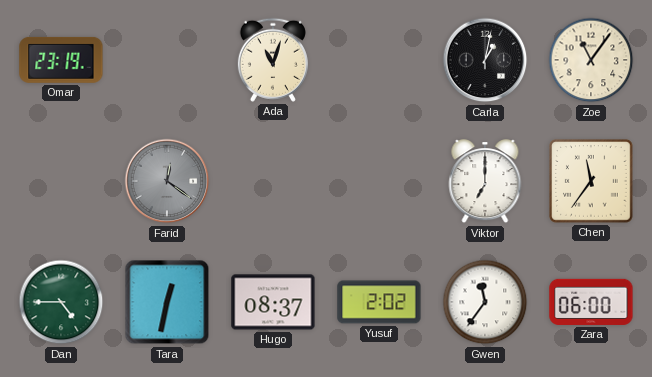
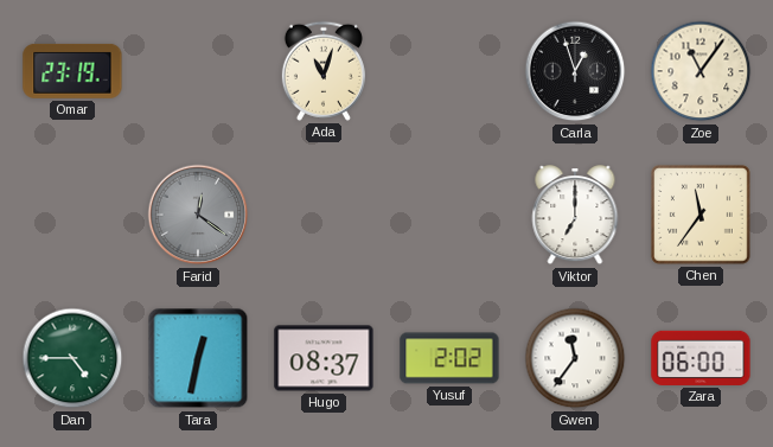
Carla: 1:02 -> 12:57 (575, 71)
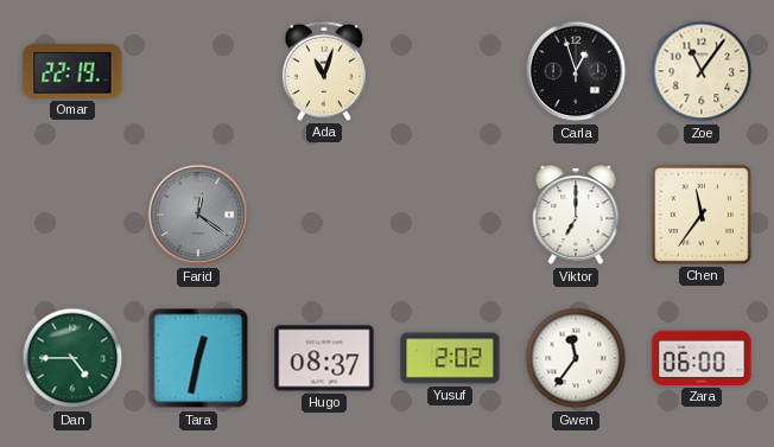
Omar: 23:19 -> 22:19 (72, 71)
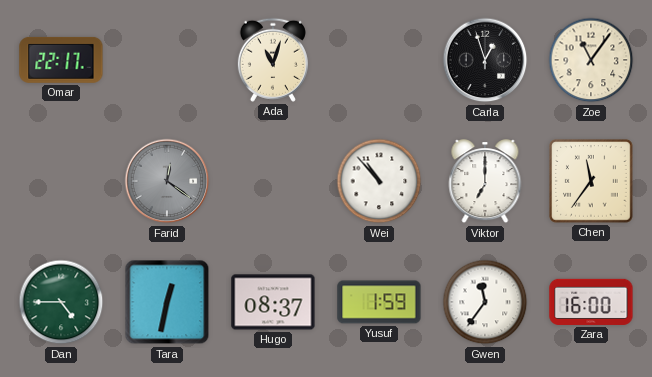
Omar: 22:19 -> 22:17 (61, 60)
Wei: none -> 10:53 (379, 181)
Yusuf: 2:02 -> 1:59 (379, 302)
Zara: 06:00 -> 16:00 (591, 302)
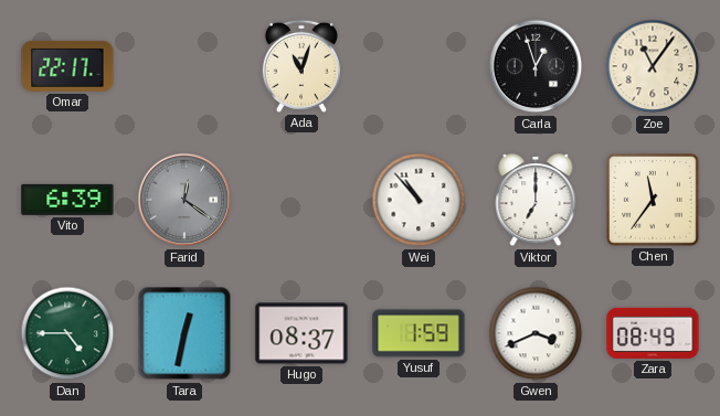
Vito: none -> 6:39 (67, 200)
Gwen: 11:36 -> 3:41 (536, 333)
Zara: 16:00 -> 08:49 (653, 333)
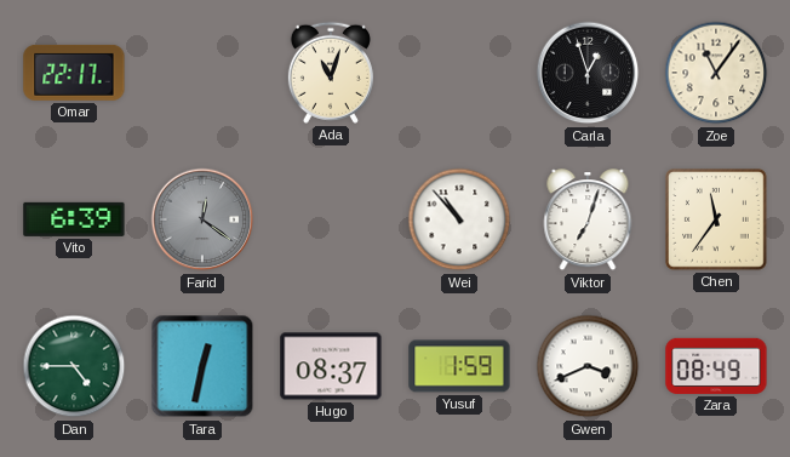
Viktor: 7:00 -> 7:03 (588, 221)
